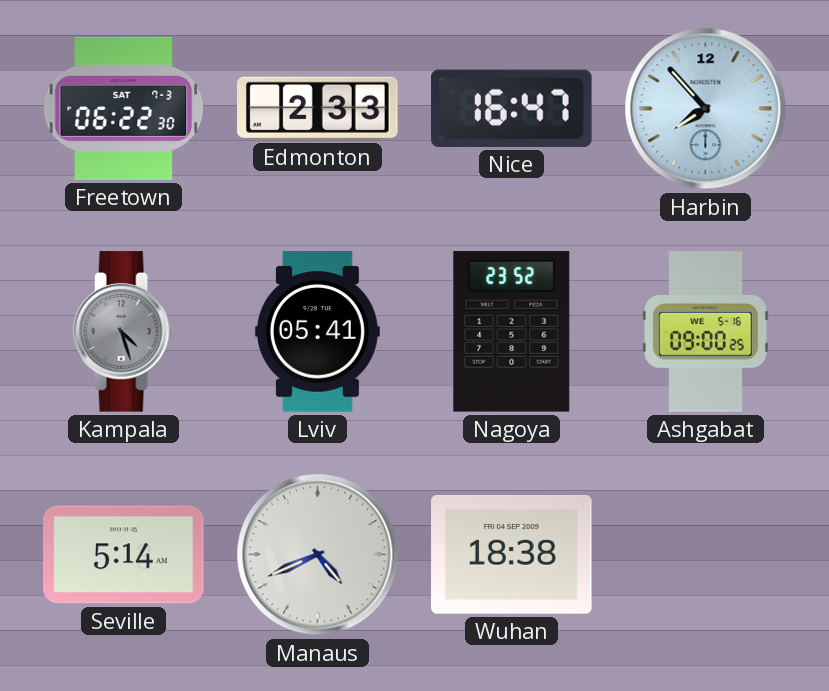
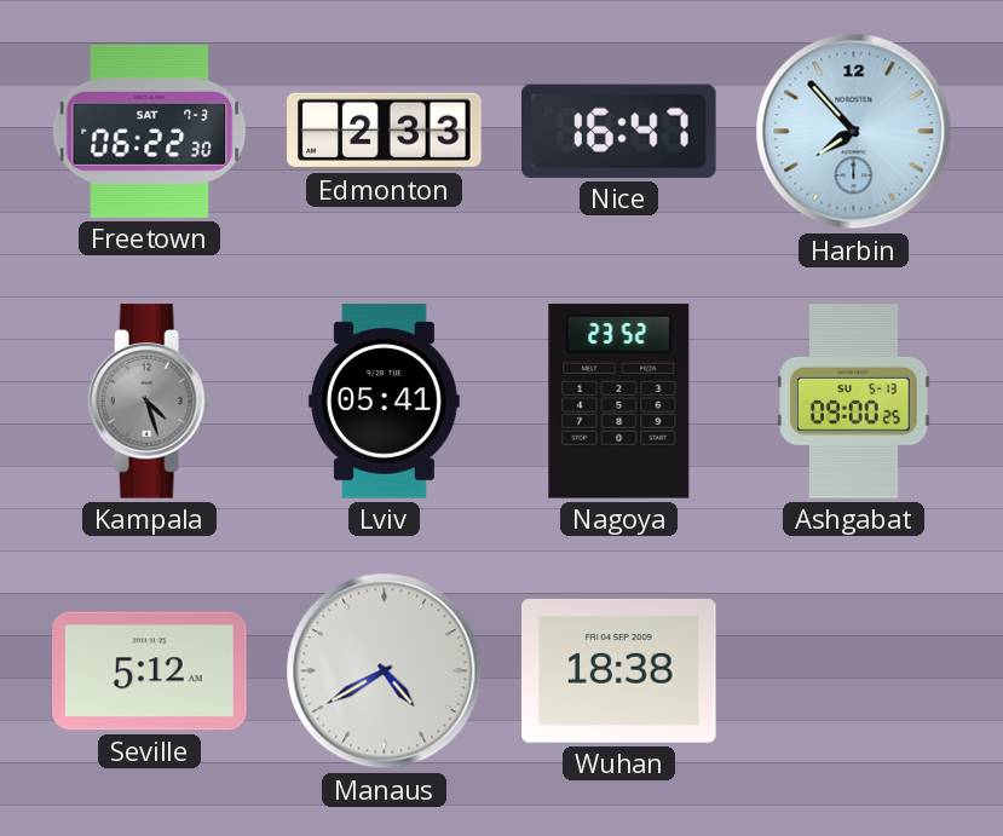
Ashgabat date: WE 5-16 -> SU 5-13 (854, 402)
Seville: 5:14 -> 5:12 (150, 671)
Manaus: 4:41 -> 4:40 (385, 671)
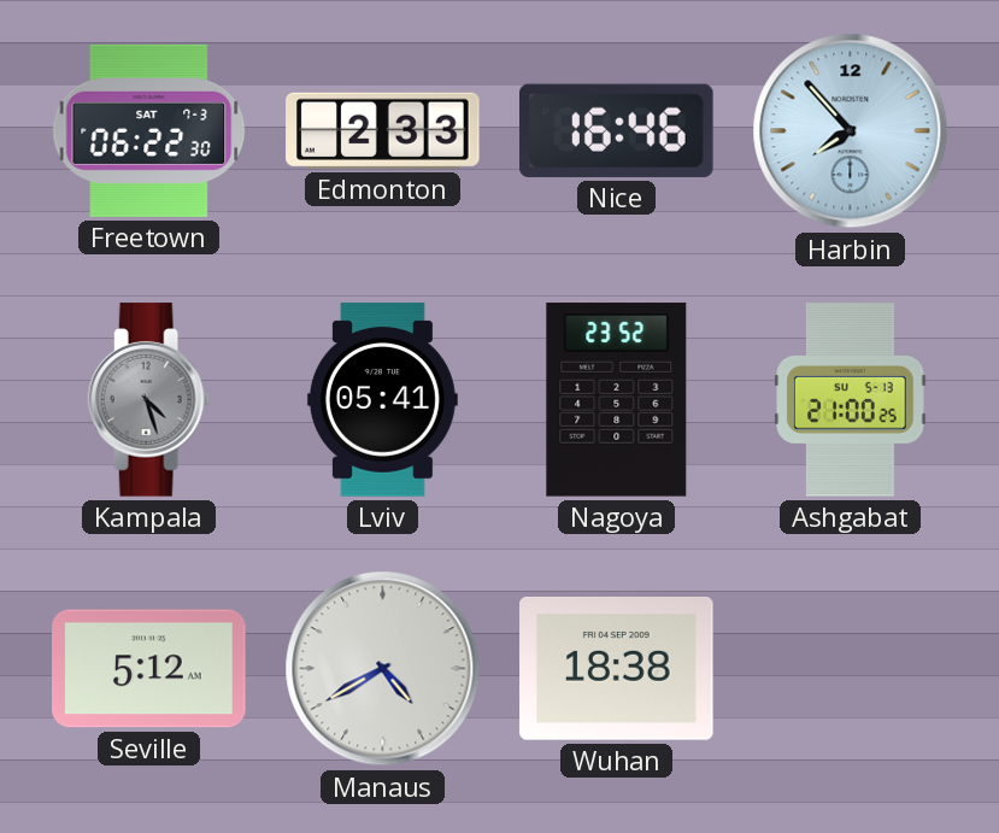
Nice: 16:47 -> 16:46 (617, 130)
Ashgabat: 09:00 -> 21:00 (851, 400)
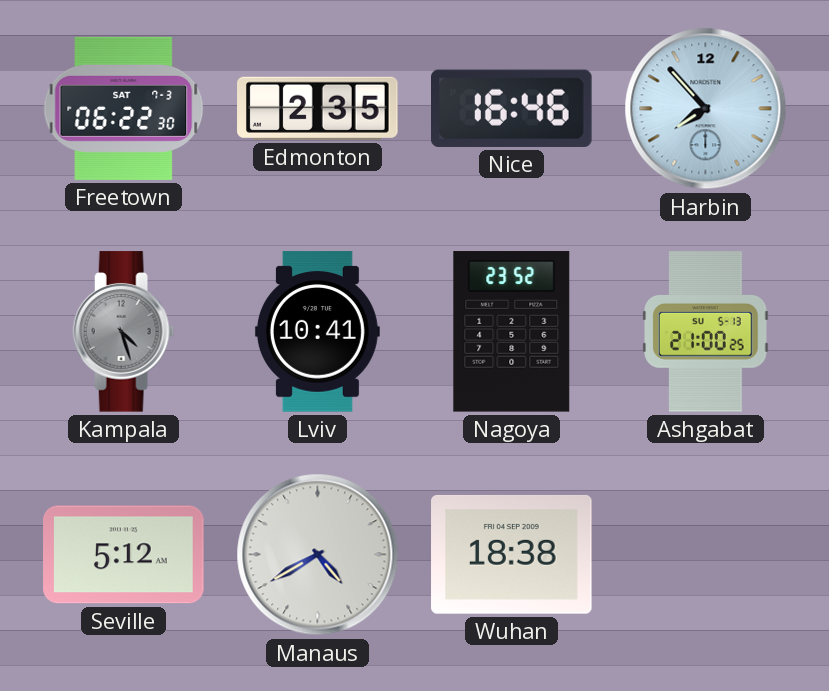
Edmonton: 2:33 -> 2:35 (318, 108)
Lviv: 05:41 -> 10:41 (317, 332)
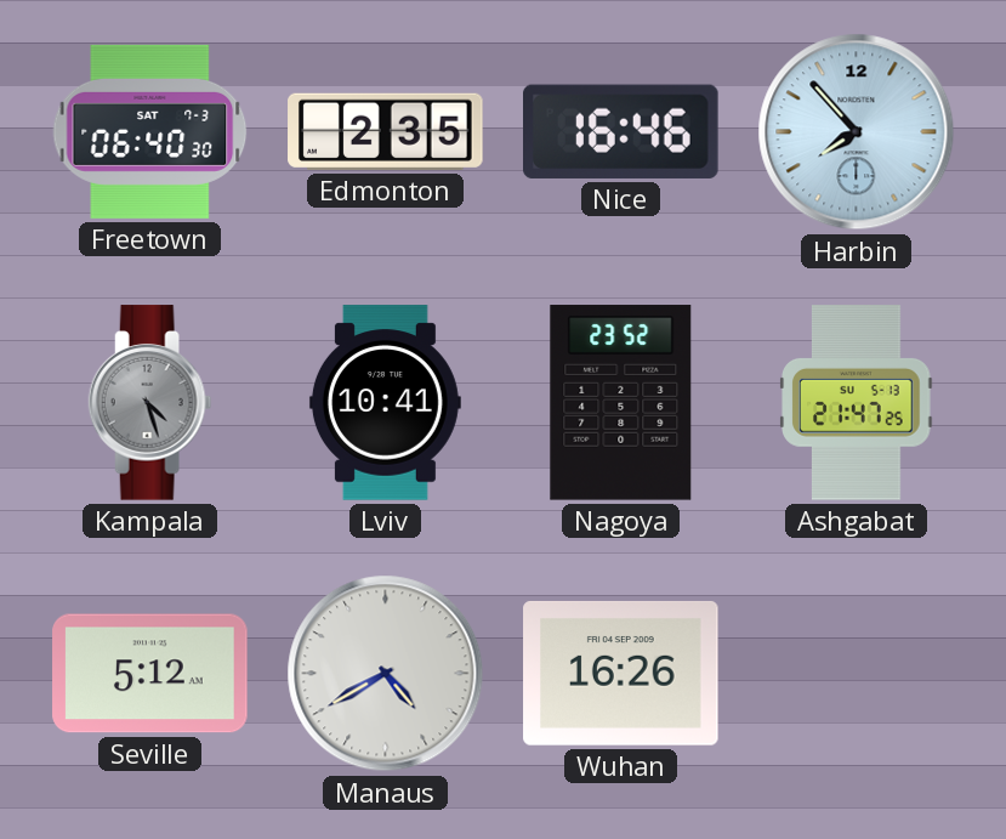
Freetown: 06:22 -> 06:40 (150, 131)
Ashgabat: 21:00 -> 21:47 (857, 403)
Wuhan: 18:38 -> 16:26 (621, 673)
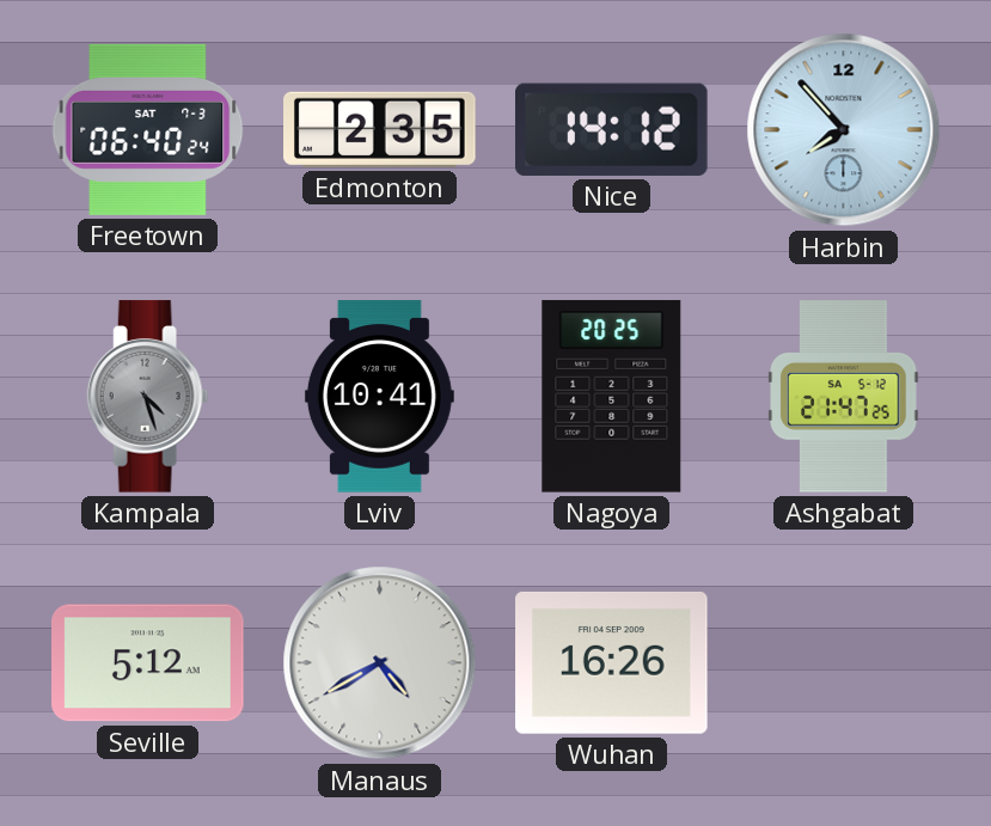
Freetown: 06:40:30 -> 06:40:24 (148, 129)
Nice: 16:46 -> 14:12 (612, 129)
Nagoya: 23:52 -> 20:25 (612, 397)
Ashgabat date: SU 5-13 -> SA 5-12 (844, 397)
